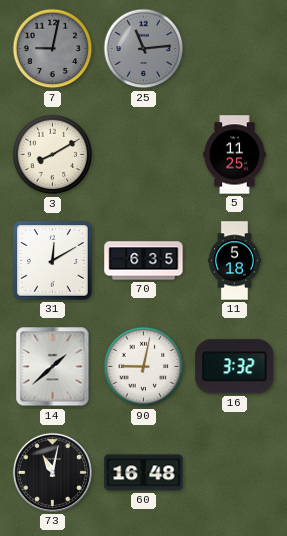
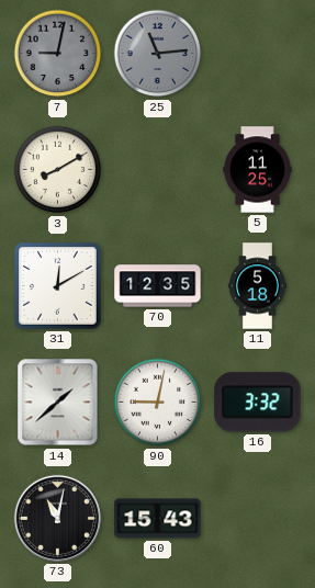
70: 6:35 -> 12:35 (158, 286)
60: 16:48 -> 15:43 (158, 519)
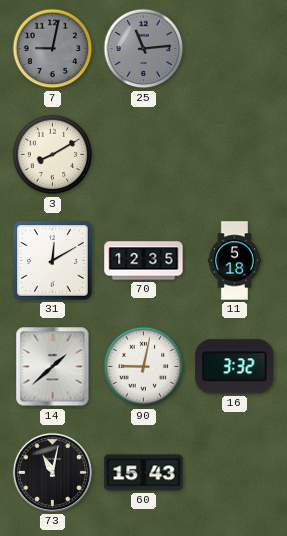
5: 11:25 -> none (258, 170)
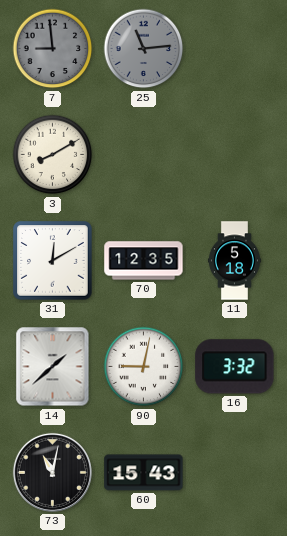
7: 9:02 -> 8:59 (53, 49)
